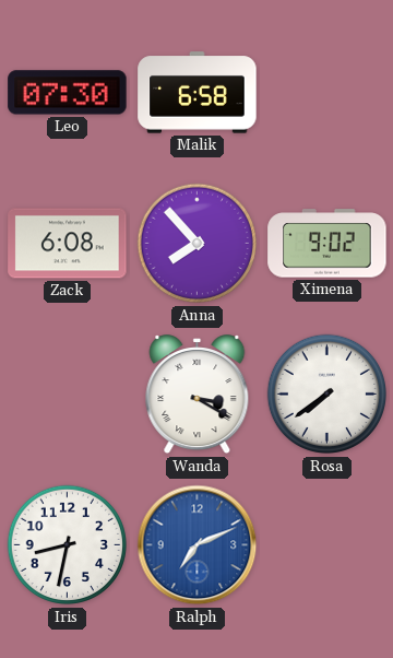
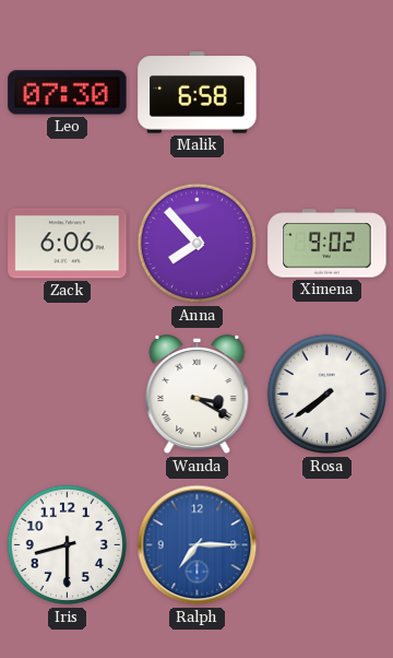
Zack: 6:08 -> 6:06 (68, 244)
Iris: 8:32 -> 8:30 (68, 545)
Ralph: 7:11 -> 7:15 (198, 545)
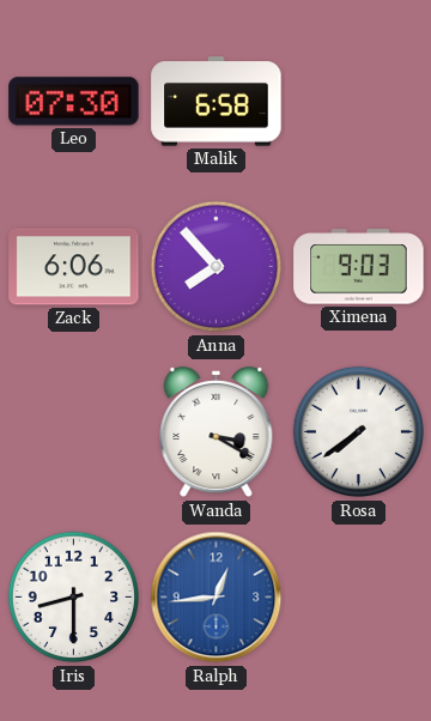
Ximena: 9:02 -> 9:03 (359, 267)
Ralph: 7:15 -> 12:44 (217, 598)
